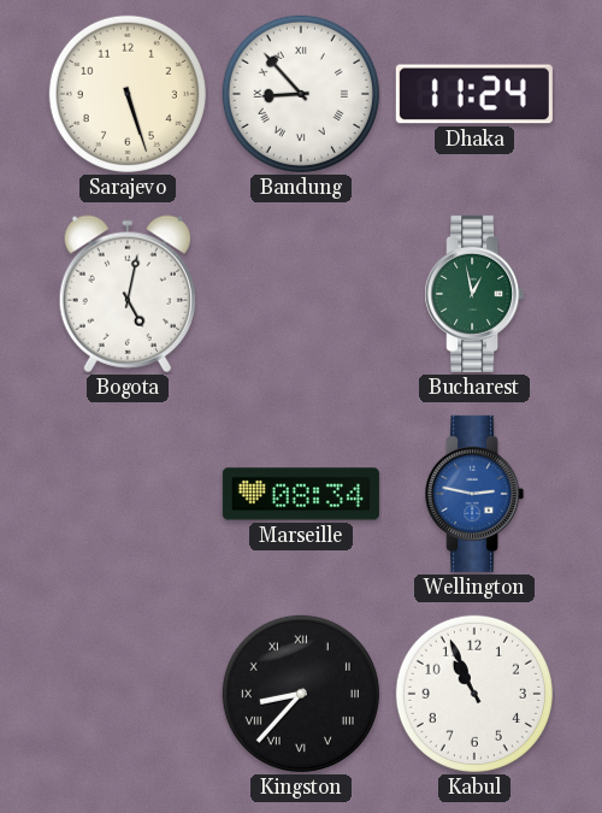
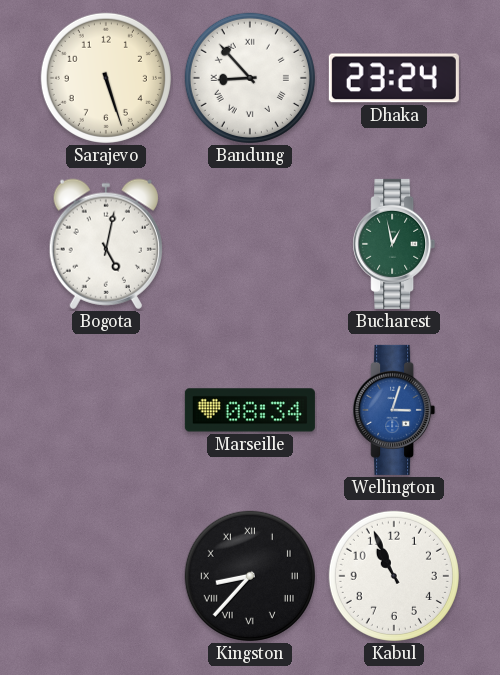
Dhaka: 11:24 -> 23:24 (394, 78)
Wellington: 2:47 -> 3:03 (394, 410)
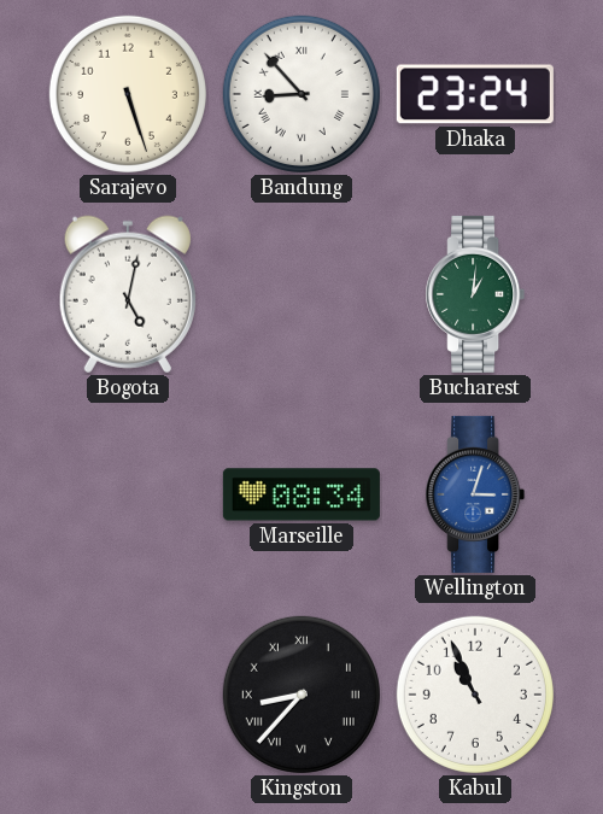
Bucharest: 12:58 -> 1:01 (475, 294)
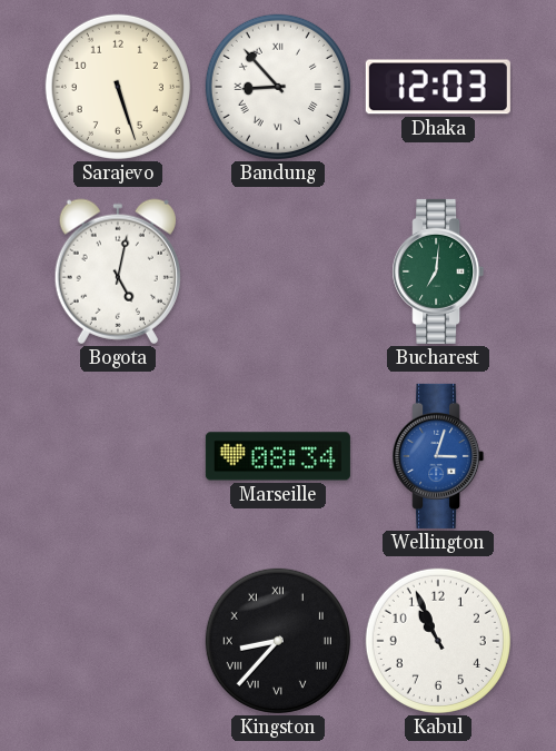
Dhaka: 23:24 -> 12:03 (438, 87)
Bucharest: 1:01 -> 7:01 (438, 271)
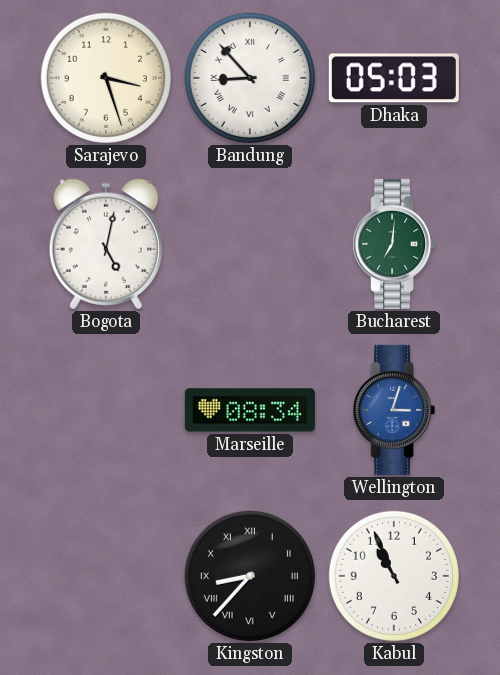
Sarajevo: 5:27 -> 3:27 (106, 78)
Dhaka: 12:03 -> 05:03 (394, 78)
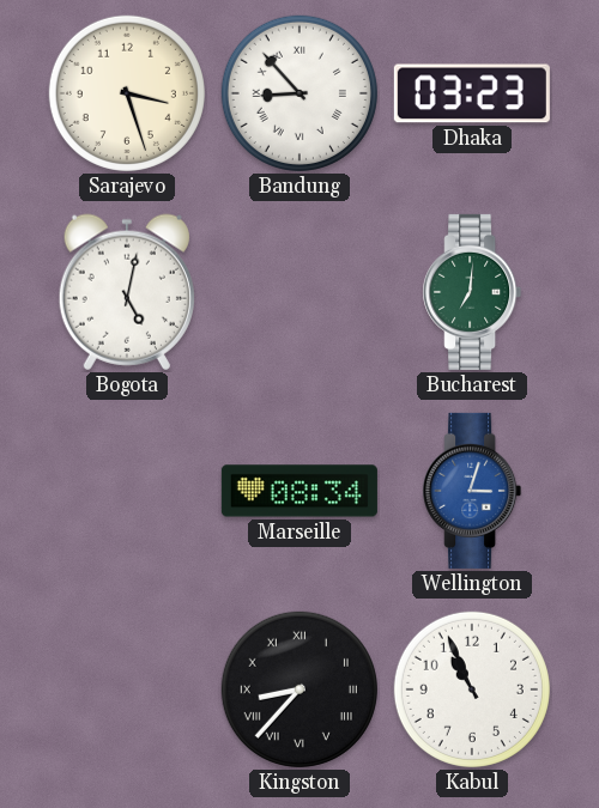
Dhaka: 05:03 -> 03:23 (472, 93)
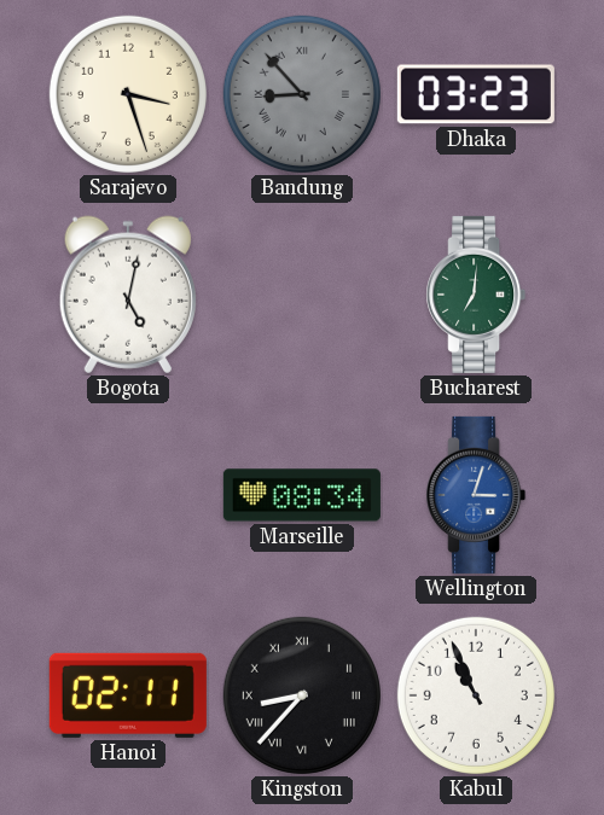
Bandung dial: white -> grey (302, 94)
Hanoi: none -> 02:11 (128, 695)
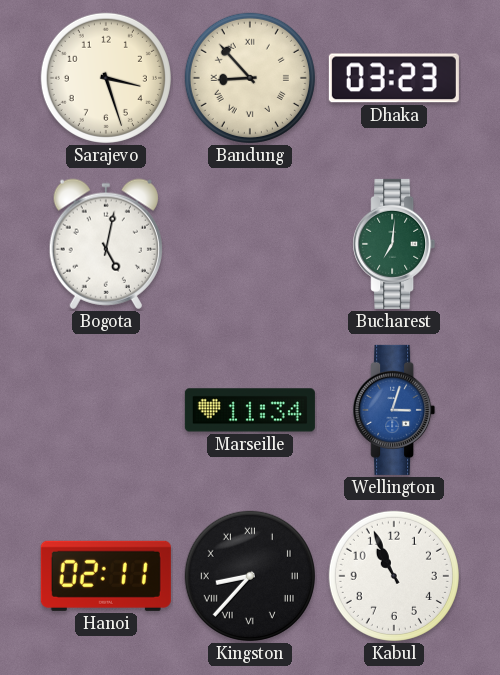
Bandung dial: grey -> cream (250, 78)
Marseille: 08:34 -> 11:34 (250, 410)
